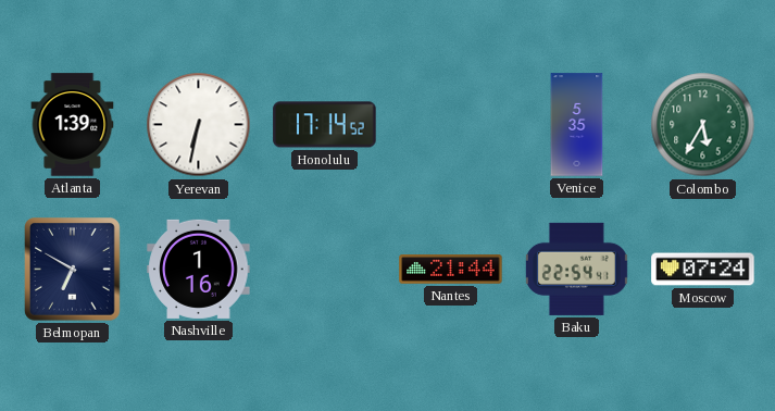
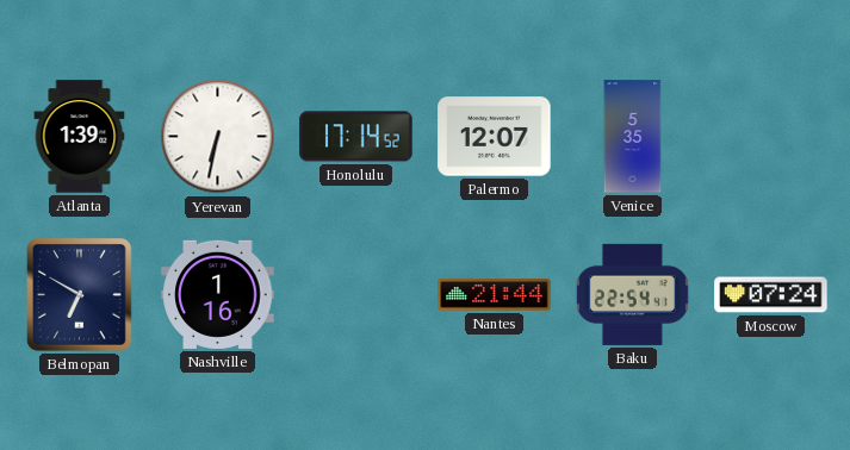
Palermo: none -> 12:07 (495, 137)
Colombo: 5:35 -> none (703, 125)
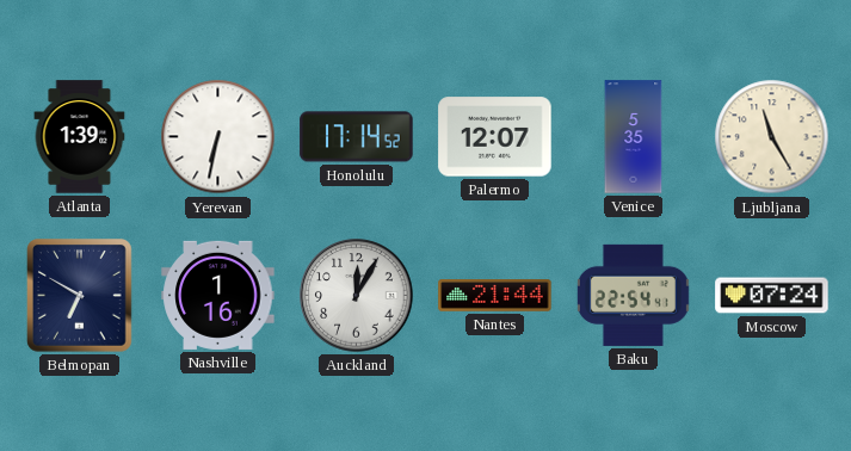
Ljubljana: none -> 11:25 (772, 137)
Auckland: none -> 12:05 (357, 296)
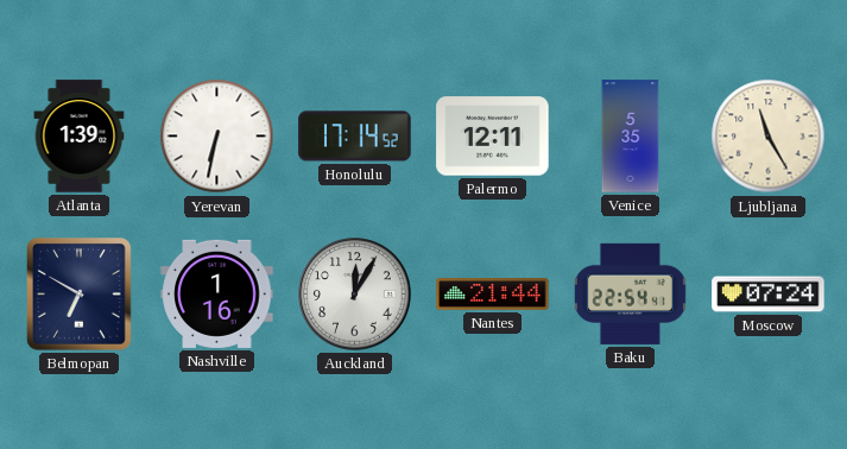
Palermo: 12:07 -> 12:11 (493, 137)
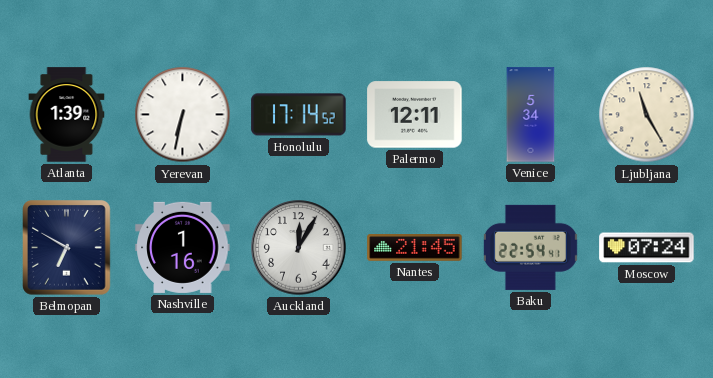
Venice: 5:35 -> 5:34 (531, 115)
Nantes: 21:44 -> 21:45 (415, 248)
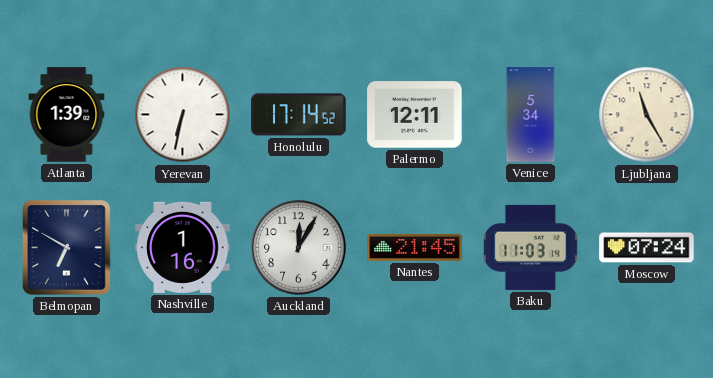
Baku: 22:54 -> 11:03 (530, 247)
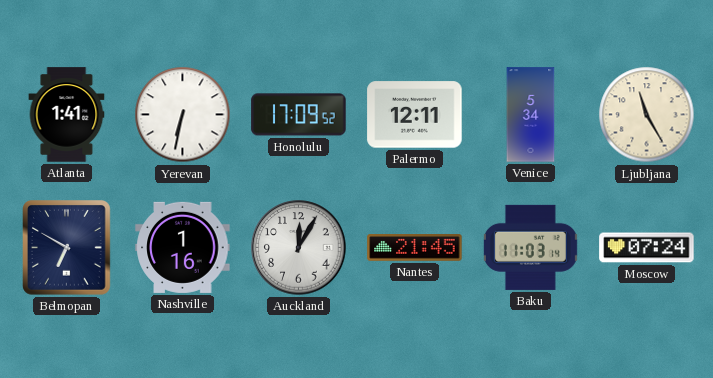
Atlanta: 1:39 -> 1:41 (67, 115)
Honolulu: 17:14 -> 17:09 (299, 115)
